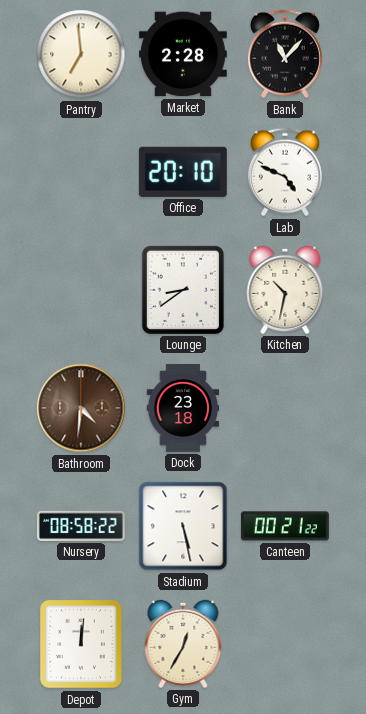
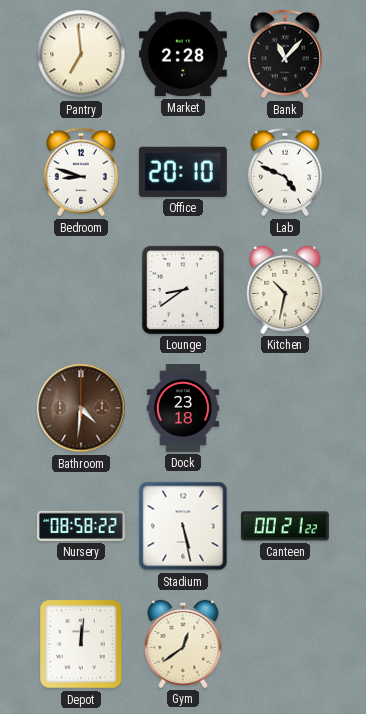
Bedroom: none -> 8:48 (81, 172)
Gym: 12:35 -> 12:39 (183, 644)
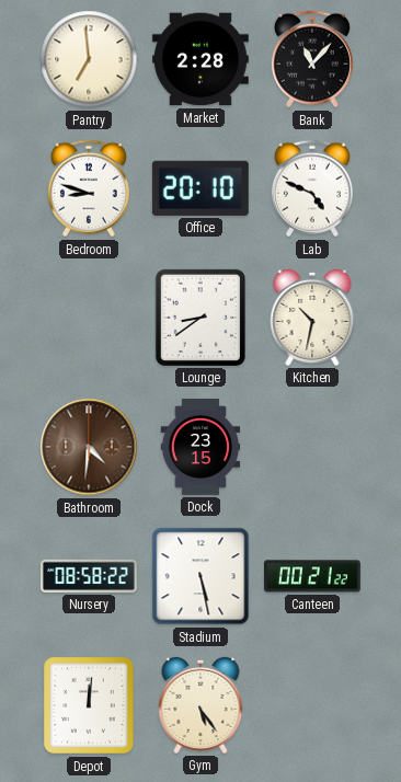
Dock: 23:18 -> 23:15 (200, 447)
Gym: 12:39 -> 5:24 (200, 705)
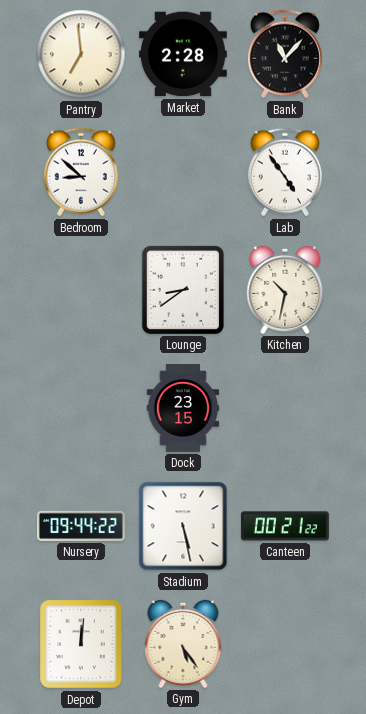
Bedroom: 8:48 -> 8:52 (81, 172)
Office: 20:10 -> none (200, 188)
Lab: 4:49 -> 4:54 (285, 172)
Bathroom: 4:31 -> none (89, 447)
Nursery: 08:58 -> 09:44 (81, 526)
